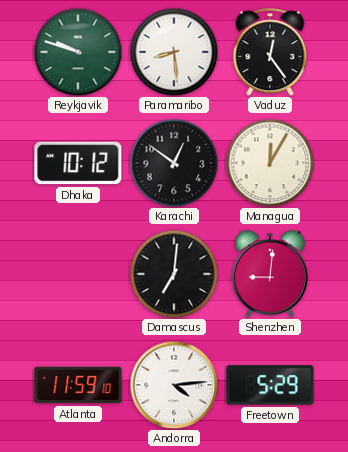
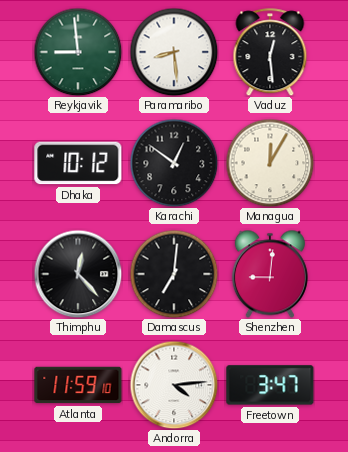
Reykjavik: 9:48 -> 8:59 (78, 52)
Vaduz: 12:24 -> 12:29 (270, 52)
Thimphu: none -> 12:23 (78, 274)
Freetown: 5:29 -> 3:47 (270, 385)
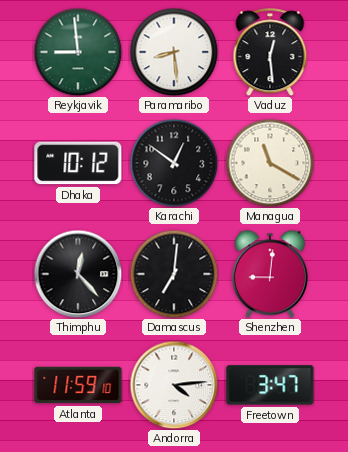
Managua: 12:05 -> 11:20 (270, 163)
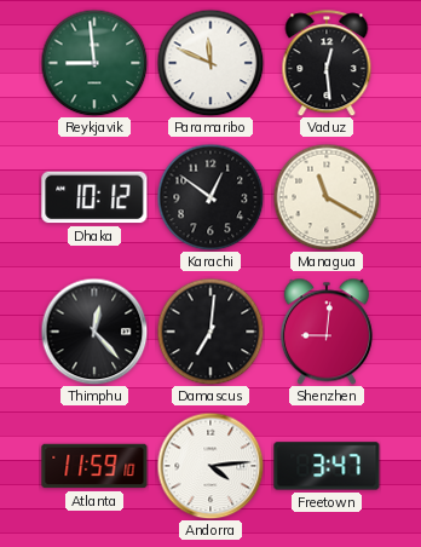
Paramaribo: 8:29 -> 11:49 (211, 63)
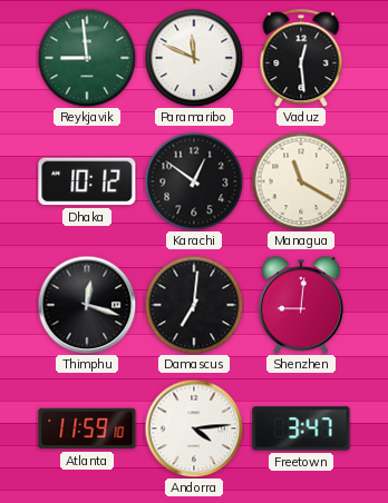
Thimphu: 12:23 -> 12:18 (87, 305)
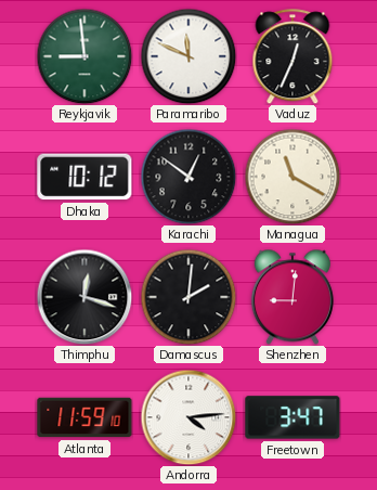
Vaduz: 12:29 -> 12:34 (292, 56)
Damascus: 7:01 -> 2:01 (188, 297)
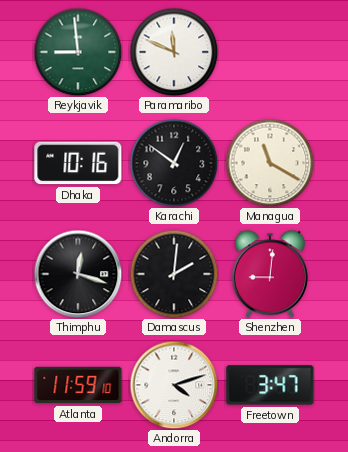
Vaduz: 12:34 -> none (292, 56)
Dhaka: 10:12 -> 10:16 (78, 163)
Andorra: 4:14 -> 4:12 (174, 385)
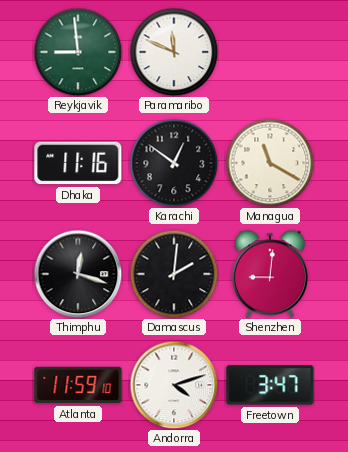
Dhaka: 10:16 -> 11:16 (78, 163)
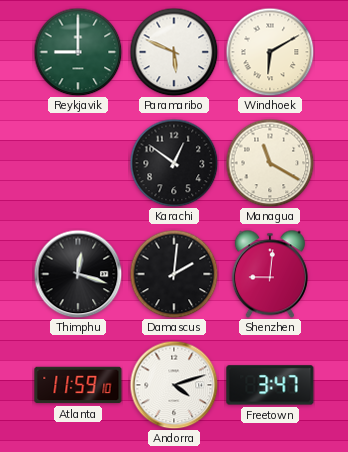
Reykjavik: 8:59 -> 9:00 (78, 52)
Paramaribo: 11:49 -> 5:49 (174, 52)
Windhoek: none -> 6:10 (270, 52)
Dhaka: 11:16 -> none (78, 163)
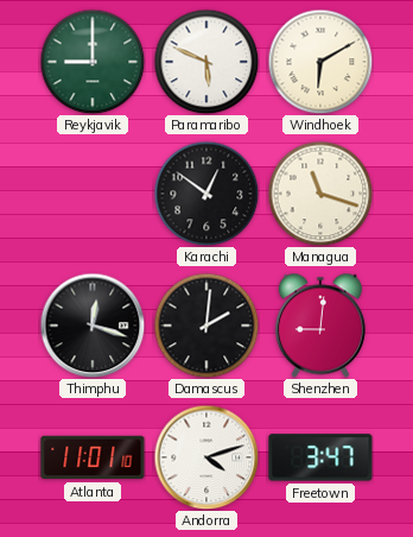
Managua: 11:20 -> 11:18 (320, 194)
Atlanta: 11:59 -> 11:01 (93, 457)
